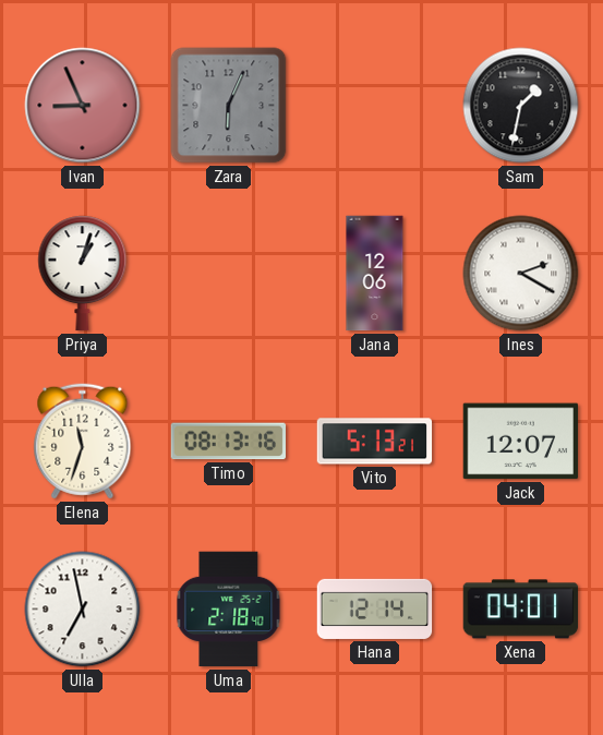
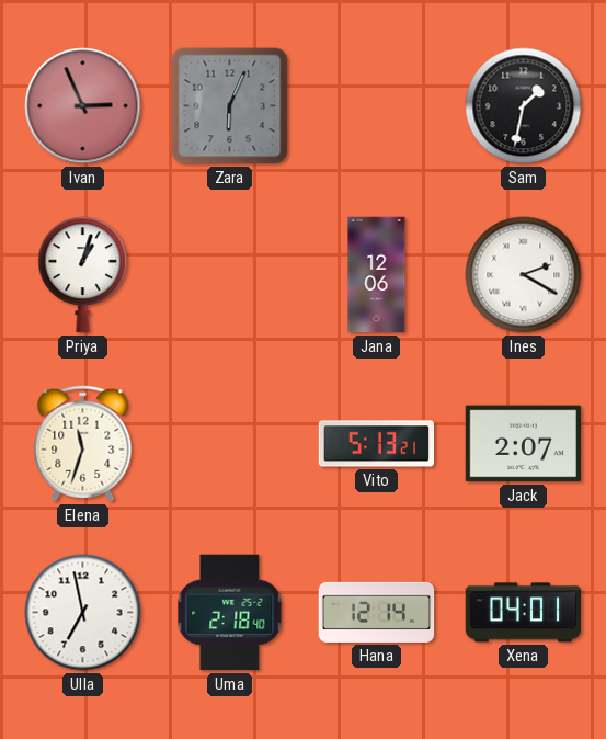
Ivan: 8:56 -> 2:56 (83, 106)
Timo: 08:13 -> none (229, 442)
Jack: 12:07 -> 2:07 (524, 444)
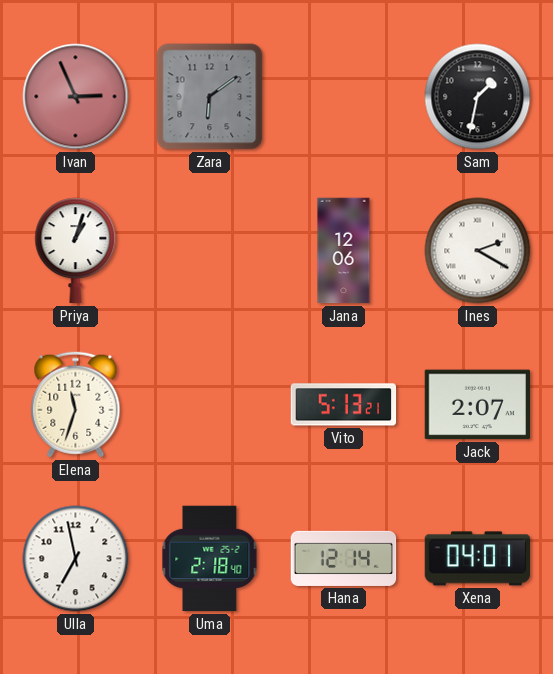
Zara: 6:04 -> 6:09 (210, 97)
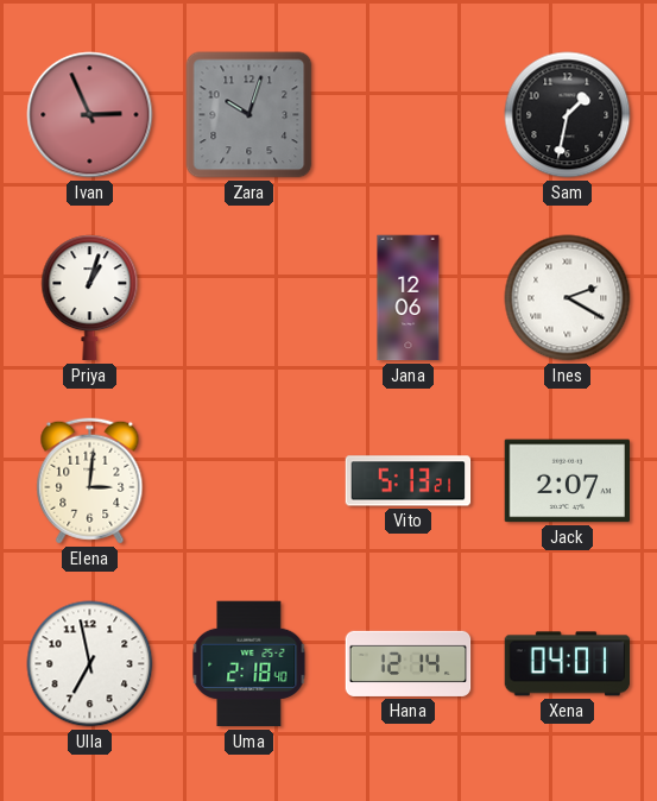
Zara: 6:09 -> 10:03 (249, 115)
Elena: 11:33 -> 3:01 (90, 481)
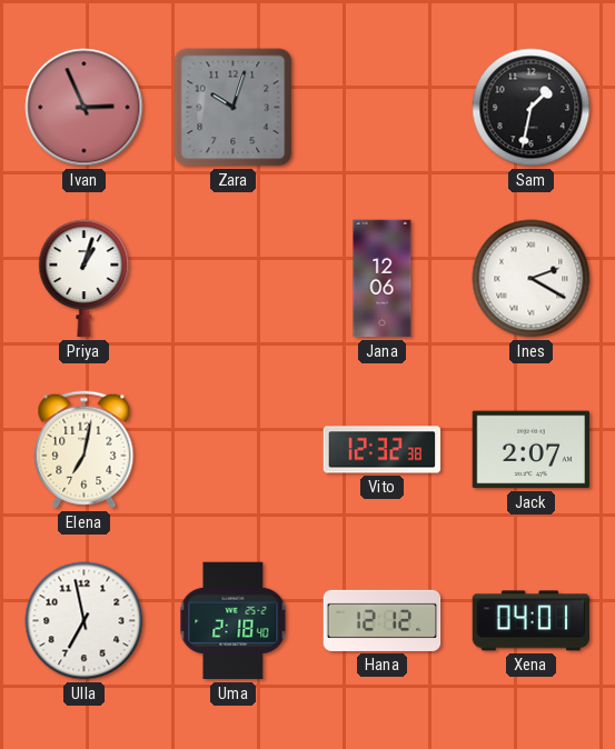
Elena: 3:01 -> 7:02 (85, 450)
Vito: 5:13 -> 12:32 (383, 450)
Hana: 12:14 -> 12:12 (383, 620)
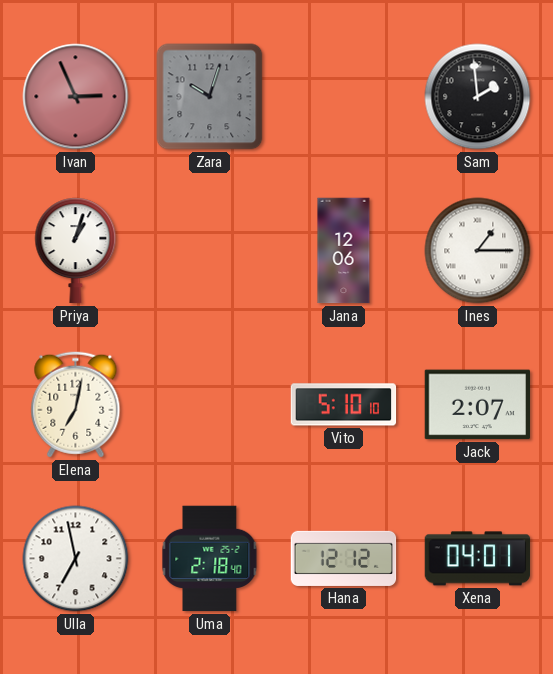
Sam: 1:32 -> 1:59 (478, 97)
Ines: 2:20 -> 1:15 (478, 251)
Vito: 12:32 -> 5:10 (344, 405)
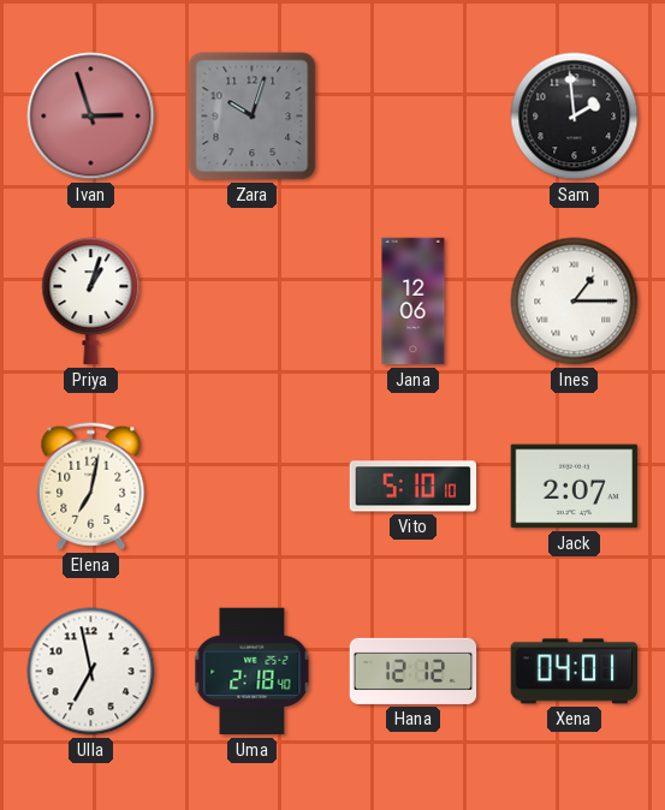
Ivan: 2:56 -> 2:57 (91, 117)
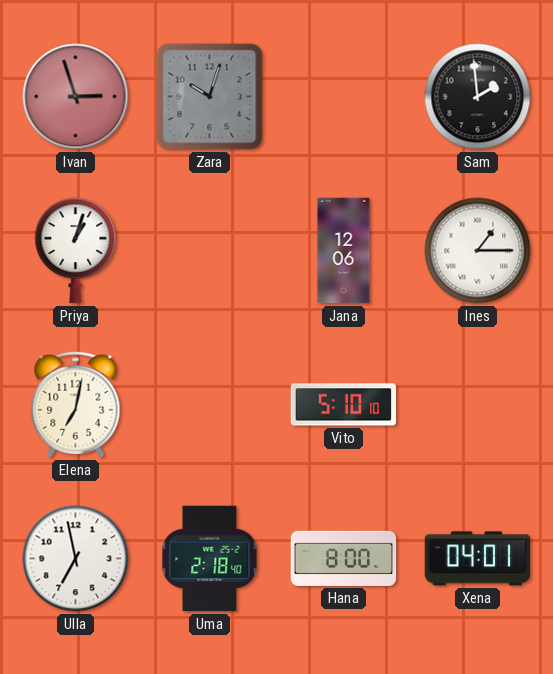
Jack: 2:07 -> none (575, 487)
Hana: 12:12 -> 8:00 (344, 558)
